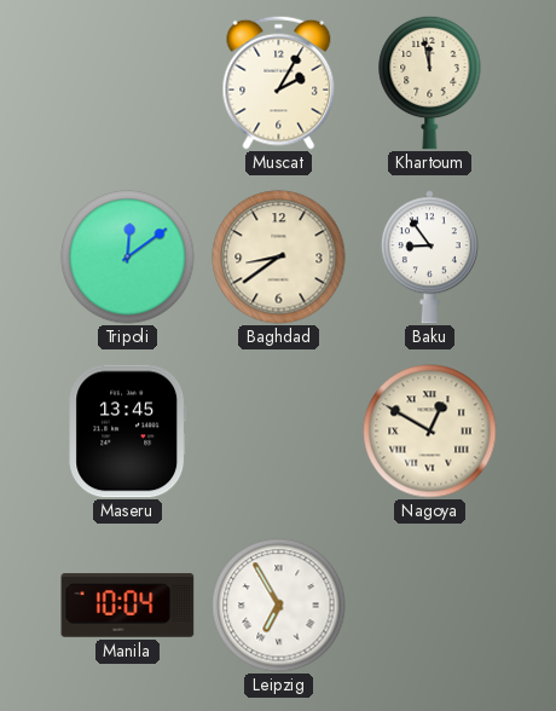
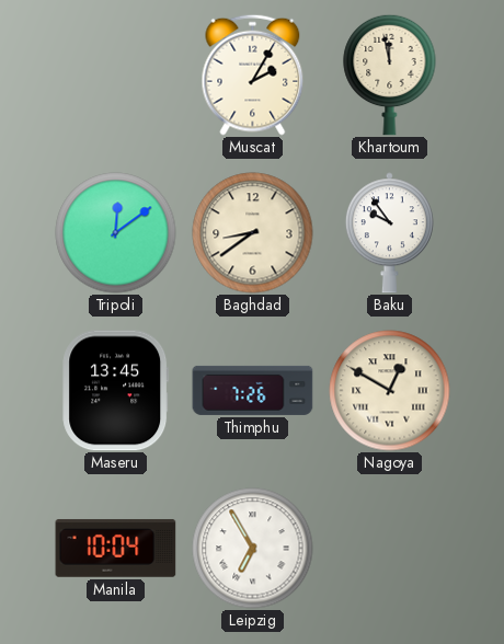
Baku: 8:54 -> 9:54 (389, 233)
Thimphu: none -> 7:26 (253, 390)
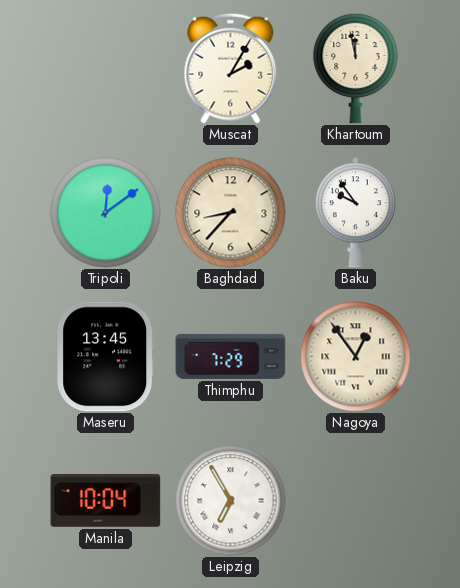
Baghdad: 8:39 -> 8:37 (231, 213)
Thimphu: 7:26 -> 7:29 (231, 356)
Nagoya: 12:50 -> 12:54 (356, 357)
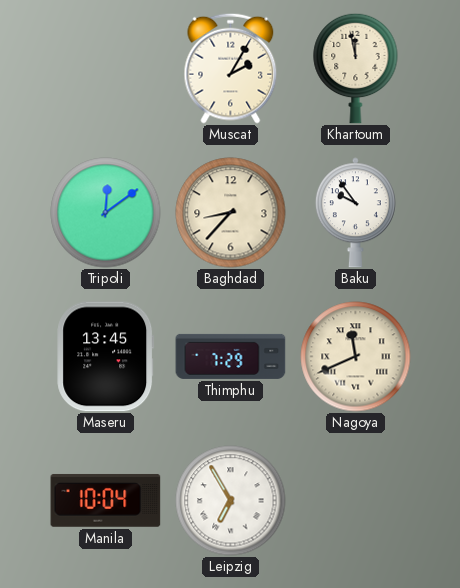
Nagoya: 12:54 -> 11:41 (356, 357)
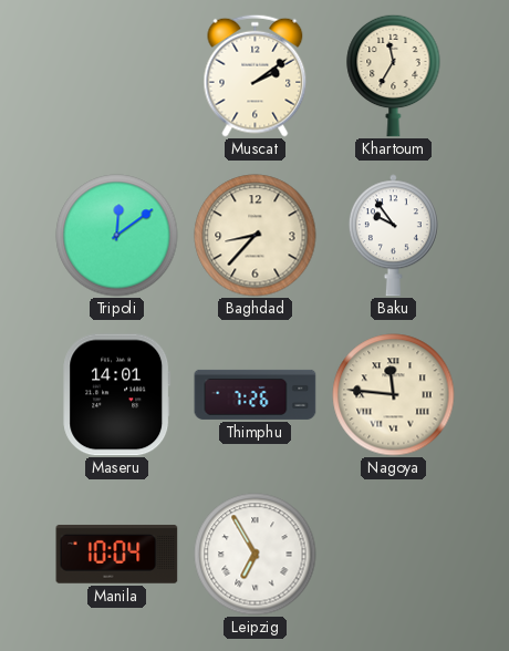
Muscat: 2:05 -> 2:09 (256, 75)
Khartoum: 11:58 -> 11:35 (394, 75)
Maseru: 13:45 -> 14:01 (117, 395)
Thimphu: 7:29 -> 7:26 (256, 394)
Nagoya: 11:41 -> 11:46 (394, 395)
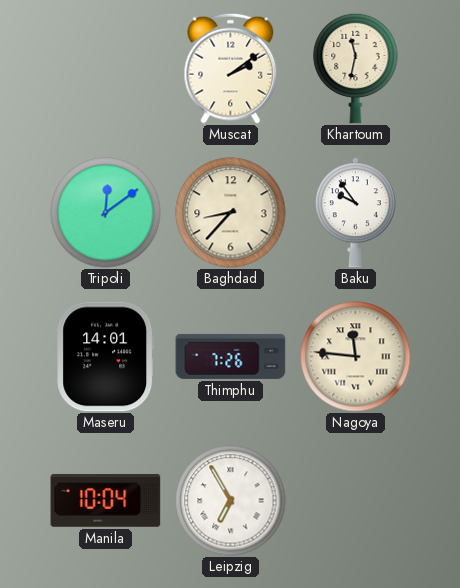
Khartoum: 11:35 -> 11:32 (356, 68)
